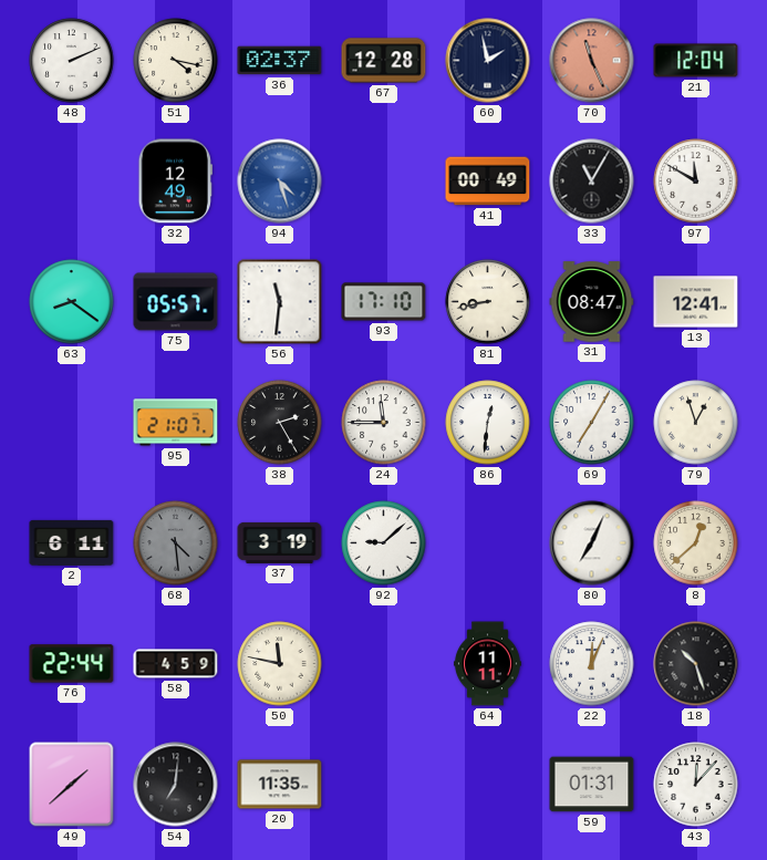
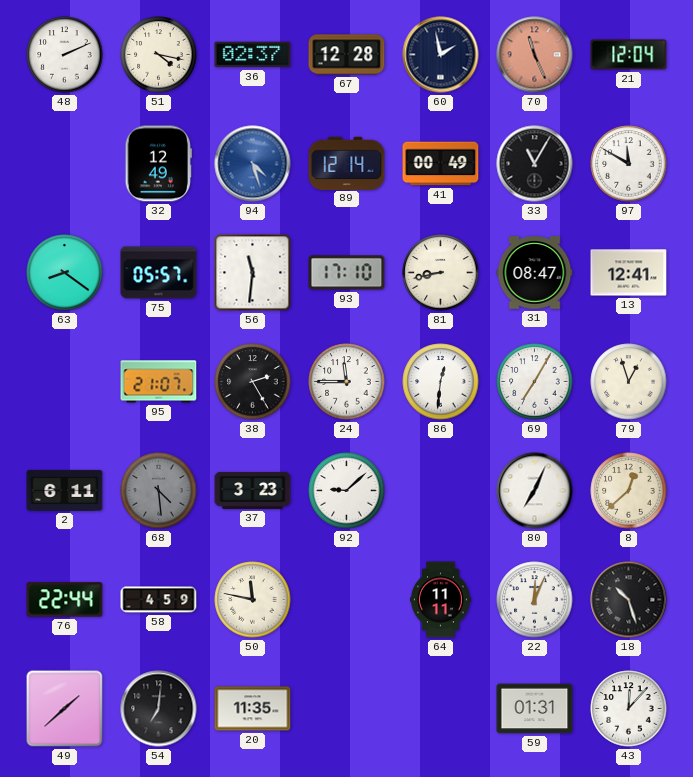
89: none -> 12:14 (347, 163)
37: 3:19 -> 3:23 (253, 490)
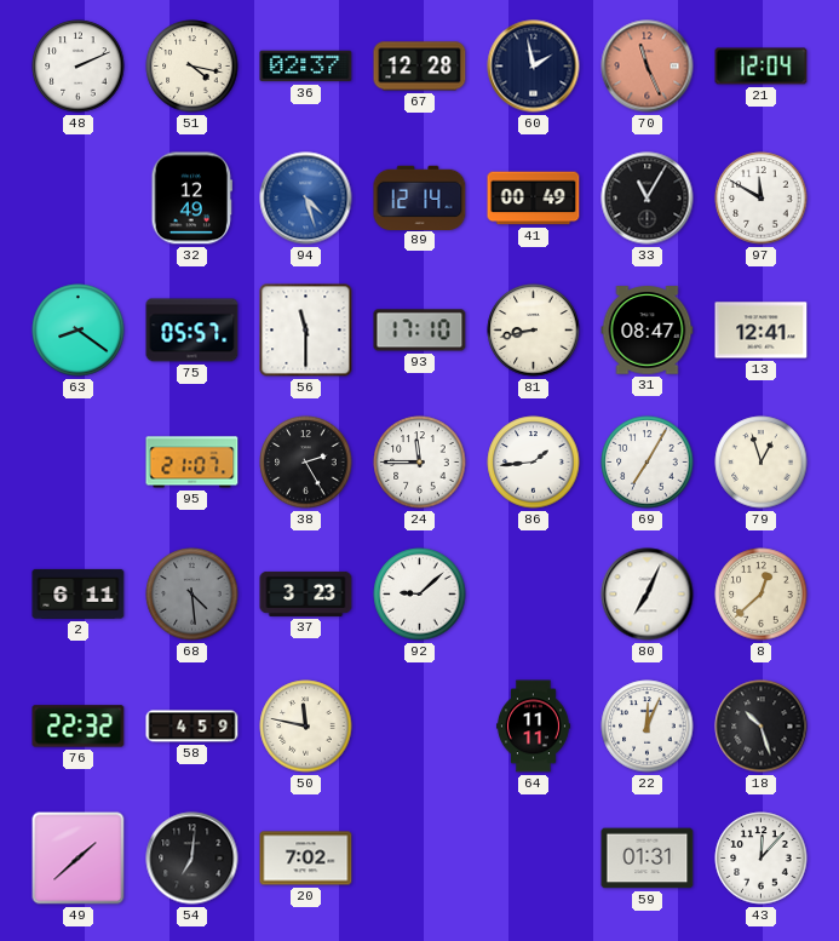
56: 11:31 -> 11:30 (306, 331)
86: 12:31 -> 1:44 (534, 463)
76: 22:44 -> 22:32 (79, 727)
20: 11:35 -> 7:02 (306, 859)
